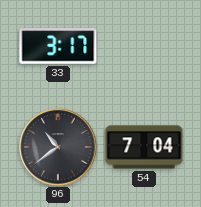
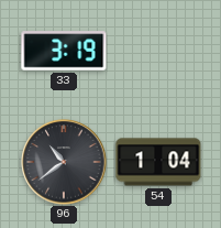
33: 3:17 -> 3:19 (64, 51)
54: 7:04 -> 1:04 (158, 162)
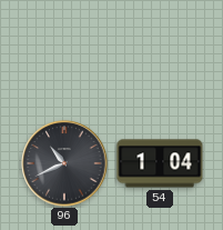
33: 3:19 -> none (64, 51)
96: 10:39 -> 10:41 (64, 163)
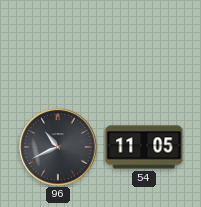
54: 1:04 -> 11:05 (144, 147)
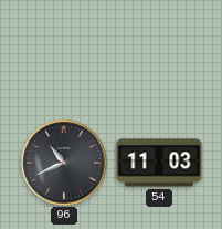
54: 11:05 -> 11:03 (159, 163)
